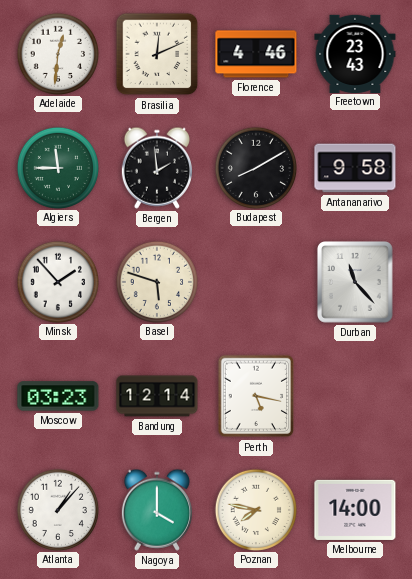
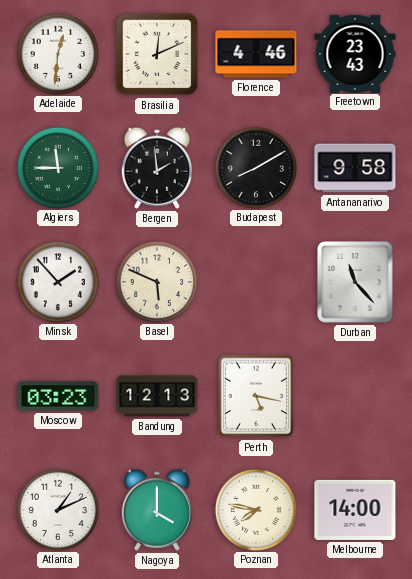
Basel: 5:48 -> 5:49 (156, 281)
Bandung: 12:14 -> 12:13 (157, 396)
Atlanta: 1:07 -> 1:11 (57, 509)
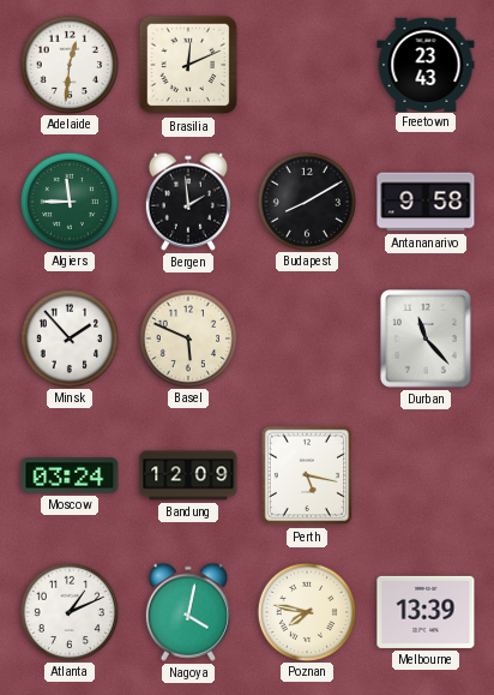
Florence: 4:46 -> none (256, 54)
Moscow: 03:23 -> 03:24 (70, 475)
Bandung: 12:13 -> 12:09 (188, 475)
Nagoya: 4:00 -> 4:02 (188, 612)
Melbourne: 14:00 -> 13:39 (426, 612)
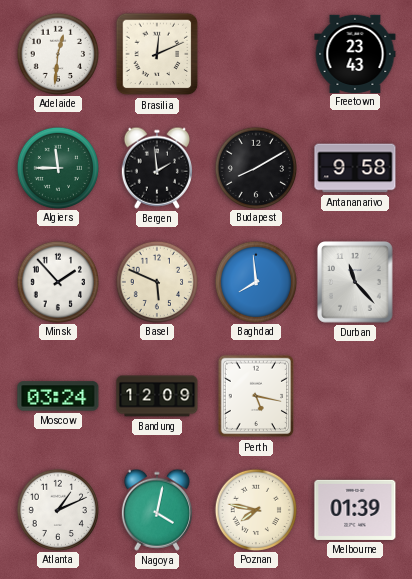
Baghdad: none -> 7:59 (255, 281)
Melbourne: 13:39 -> 01:39 (355, 510)
